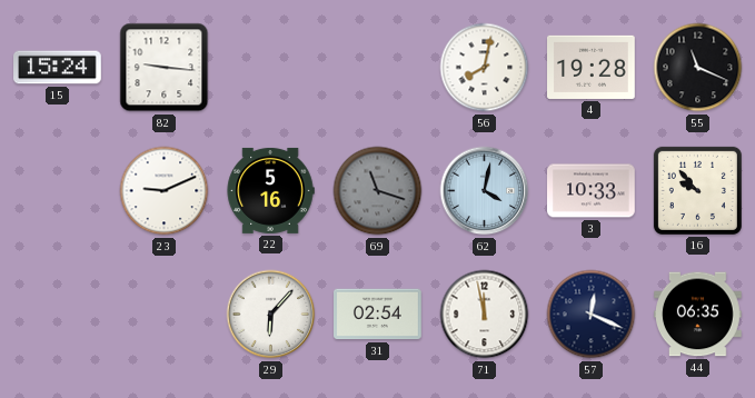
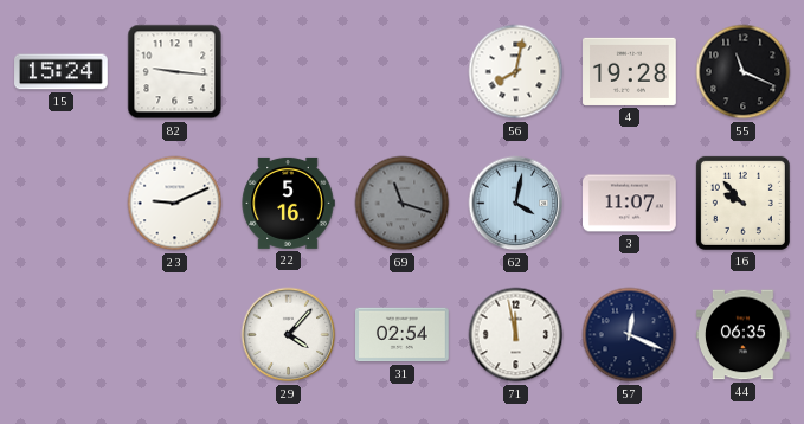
3: 10:33 -> 11:07 (630, 204)
29: 6:07 -> 4:07 (289, 335)
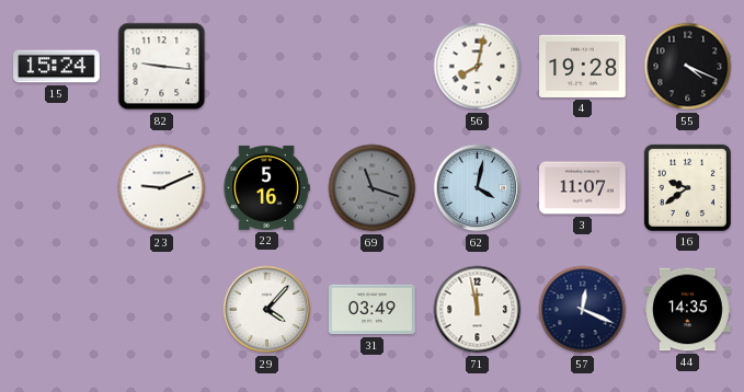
55: 11:19 -> 4:19 (688, 67)
16: 9:53 -> 9:39 (687, 187)
31: 02:54 -> 03:49 (373, 310)
44: 06:35 -> 14:35 (688, 310)
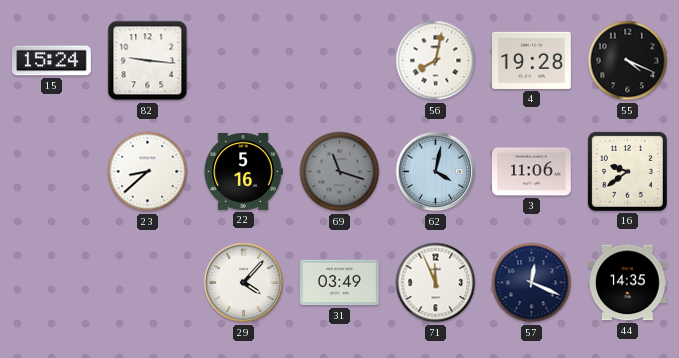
23: 9:11 -> 8:38 (148, 172)
3: 11:07 -> 11:06 (532, 172)
71: 11:58 -> 11:56 (436, 283)
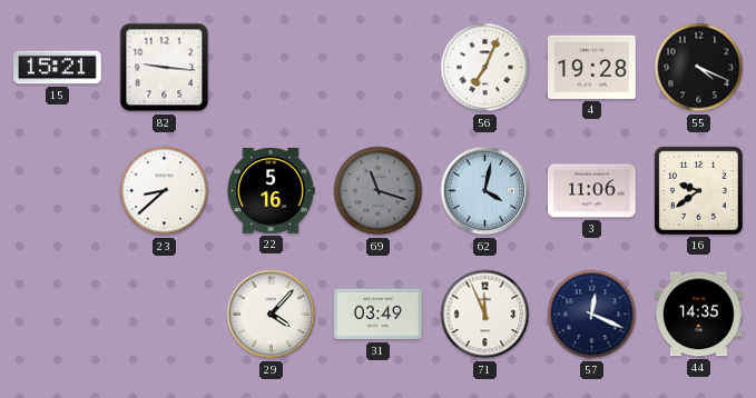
15: 15:24 -> 15:21 (58, 68)
56: 8:02 -> 7:04 (485, 68)
